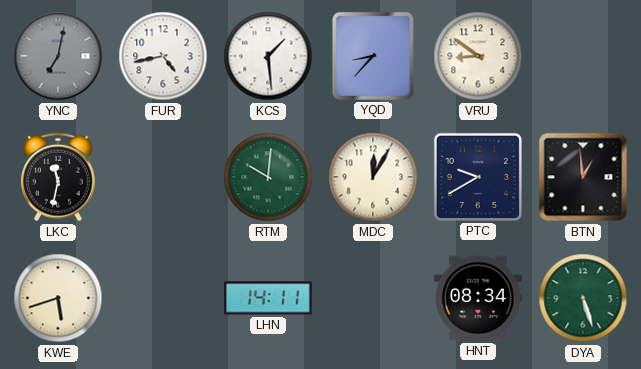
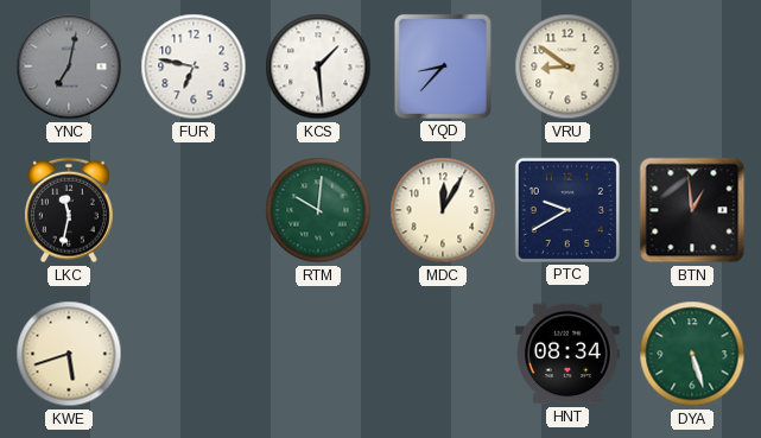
FUR: 4:43 -> 6:47 (194, 66)
LHN: 14:11 -> none (268, 298)
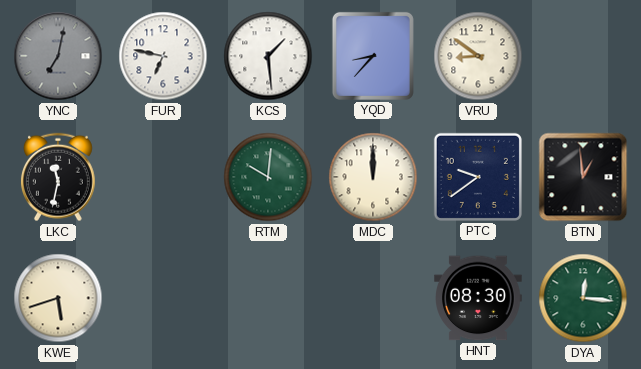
MDC: 12:05 -> 12:00 (373, 177)
PTC: 9:40 -> 9:39 (478, 177)
HNT: 08:34 -> 08:30 (478, 298)
DYA: 5:27 -> 12:16 (583, 298)
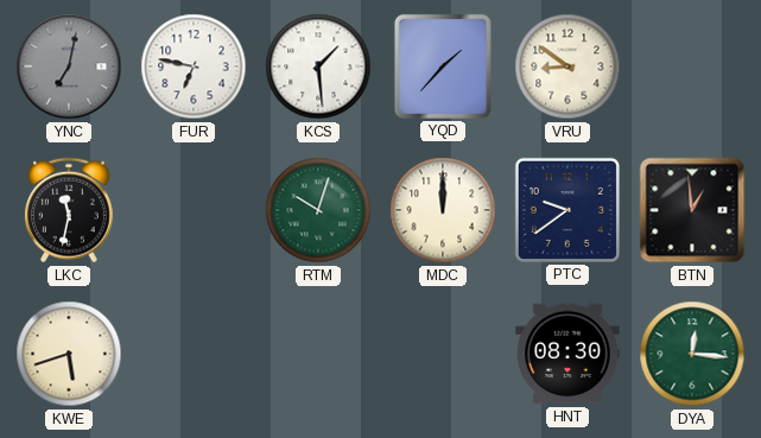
YQD: 8:37 -> 1:37 (443, 66)
RTM: 10:01 -> 10:03 (318, 210)
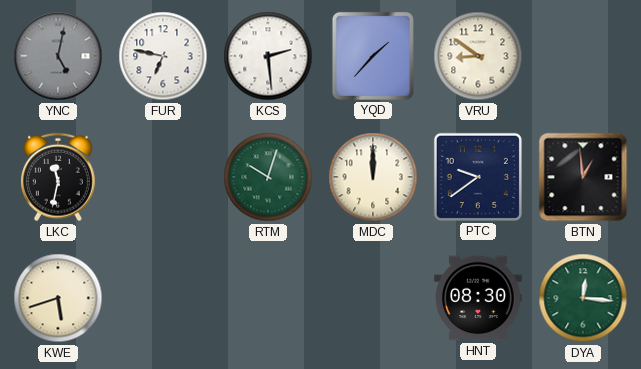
YNC: 7:02 -> 5:02 (58, 56)
KCS: 1:29 -> 2:29 (268, 56)
